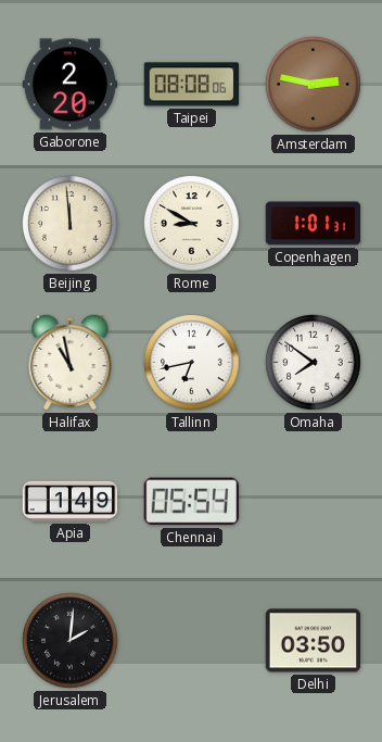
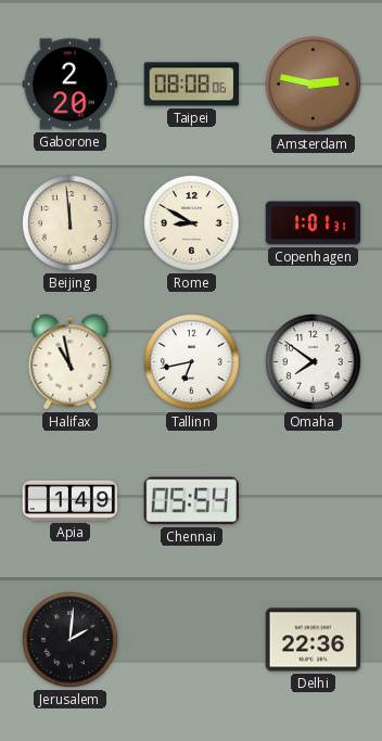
Delhi: 03:50 -> 22:36 (314, 640)
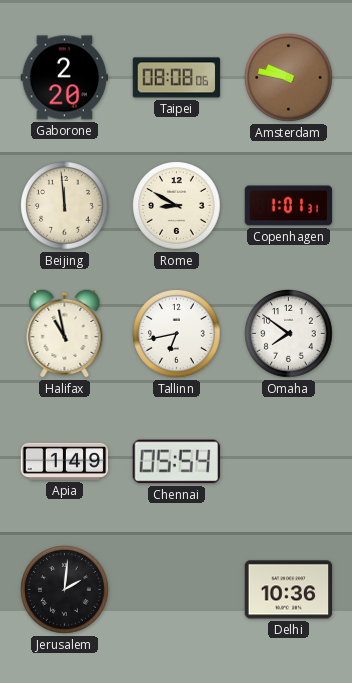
Amsterdam: 2:47 -> 9:47 (289, 78)
Delhi: 22:36 -> 10:36 (289, 590)
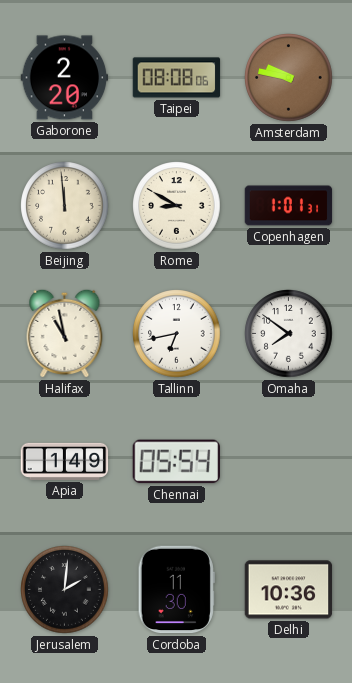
Cordoba: none -> 11:30 (176, 590)
